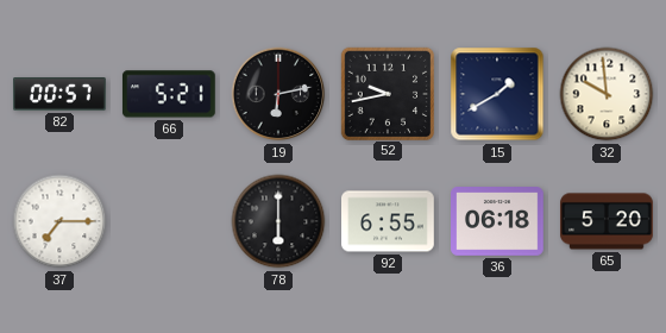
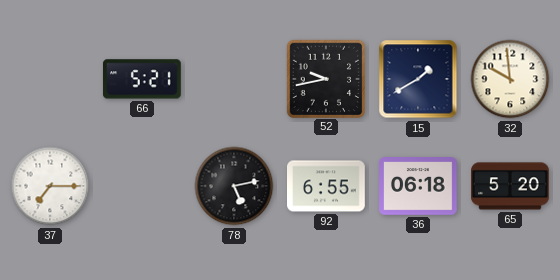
82: 00:57 -> none (61, 95)
19: 6:13 -> none (278, 94)
78: 6:00 -> 5:13 (234, 186)
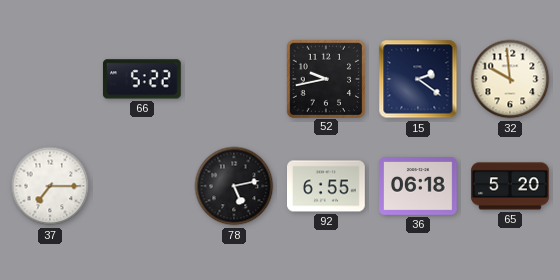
66: 5:21 -> 5:22 (142, 79)
15: 1:40 -> 2:21 (418, 79)
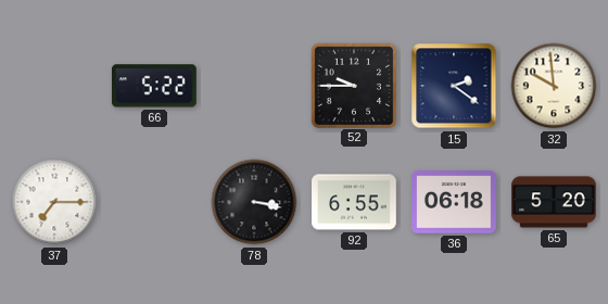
52: 9:43 -> 9:45 (353, 85)
78: 5:13 -> 3:17 (254, 202)
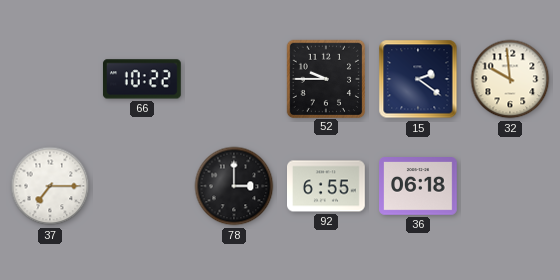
66: 5:22 -> 10:22 (142, 79)
78: 3:17 -> 3:00 (234, 186)
65: 5:20 -> none (554, 202)
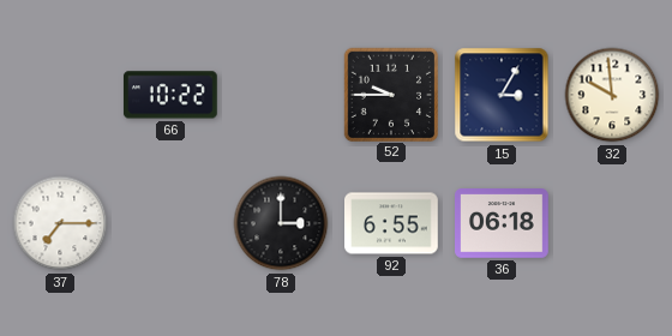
15: 2:21 -> 3:05 (502, 95)
